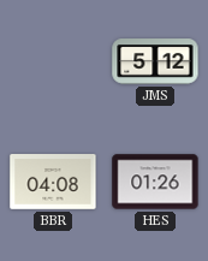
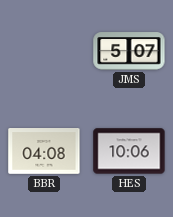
JMS: 5:12 -> 5:07 (129, 51)
HES: 01:26 -> 10:06 (129, 151)
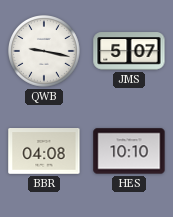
QWB: none -> 9:17 (45, 52)
HES: 10:06 -> 10:10 (129, 151)
